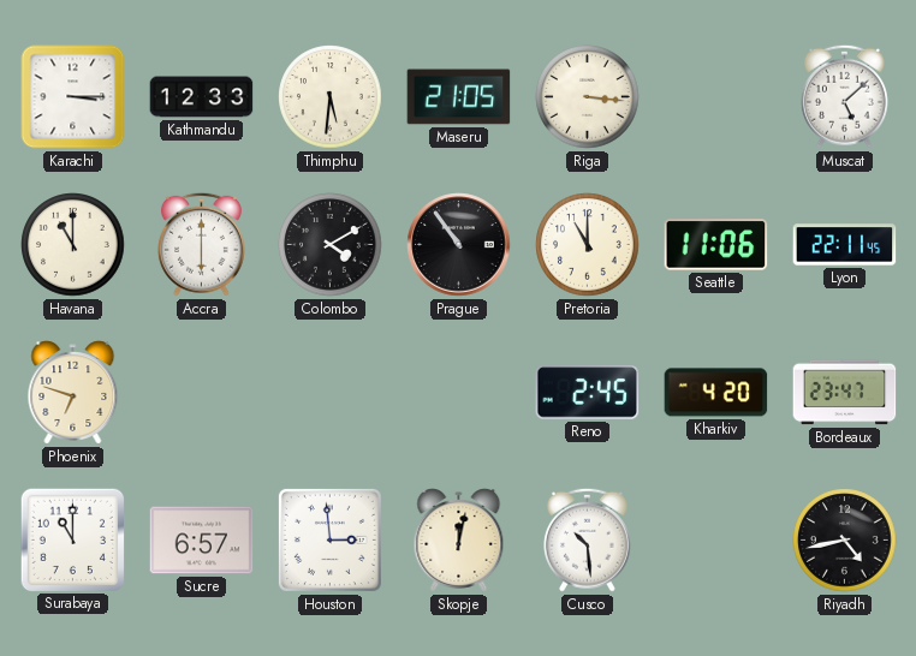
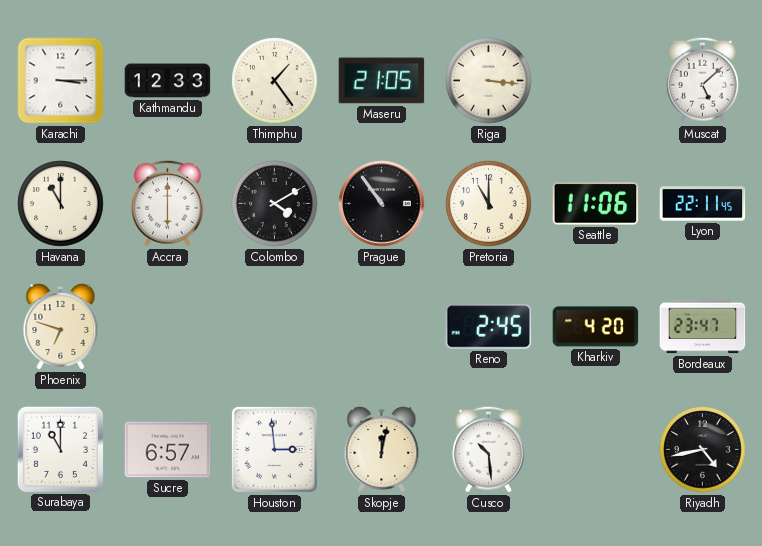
Thimphu: 5:31 -> 1:24 (275, 81)
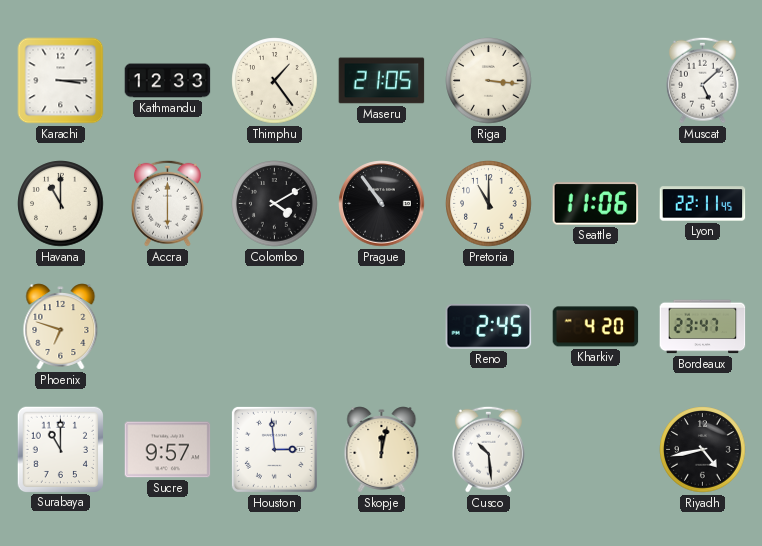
Sucre: 6:57 -> 9:57 (168, 450)
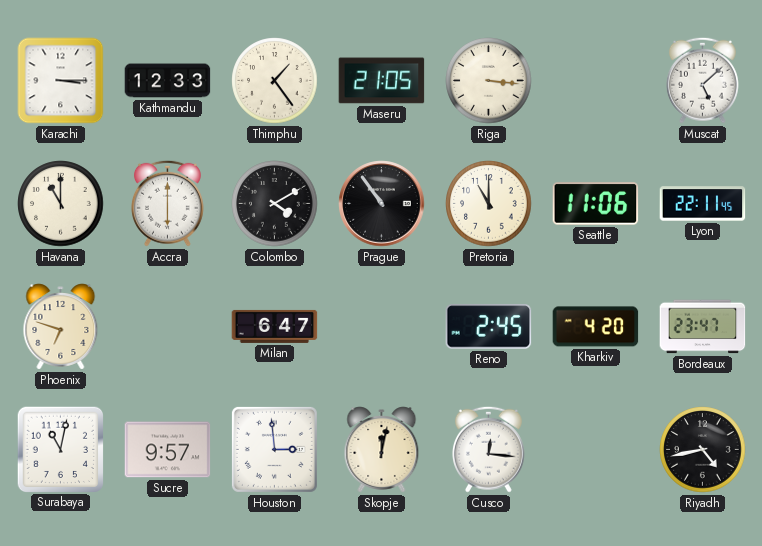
Milan: none -> 6:47 (275, 326)
Surabaya: 11:00 -> 11:02 (60, 449)
Cusco: 10:29 -> 12:16 (488, 449)
